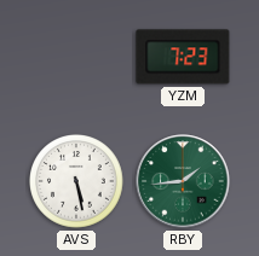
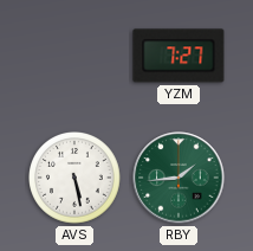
YZM: 7:23 -> 7:27 (179, 56)
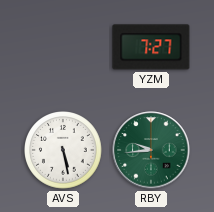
RBY: 1:44 -> 9:44 (151, 150)
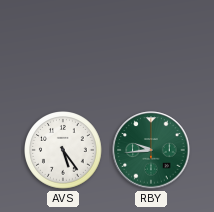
YZM: 7:27 -> none (151, 47)
AVS: 5:28 -> 5:24 (63, 150)
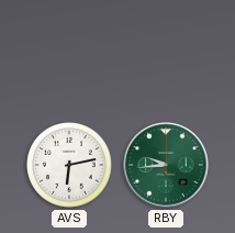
AVS: 5:24 -> 6:13 (69, 165)
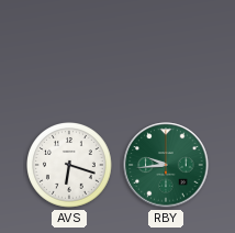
AVS: 6:13 -> 6:18 (69, 165)
